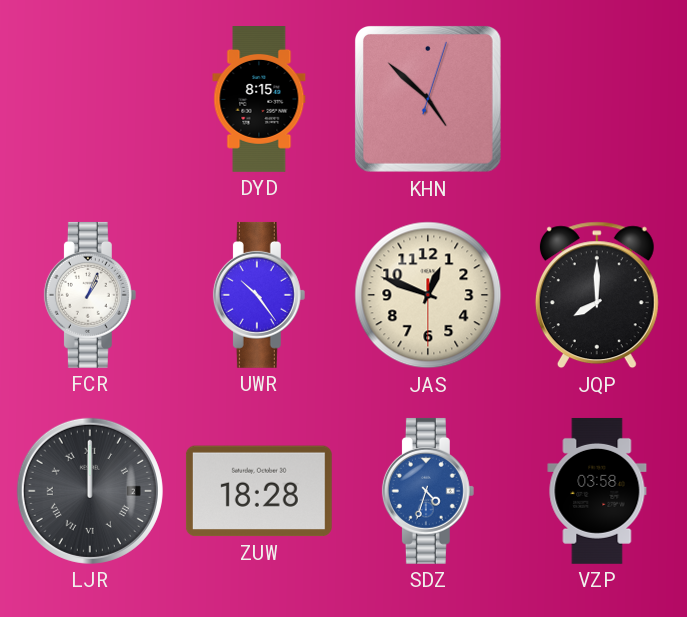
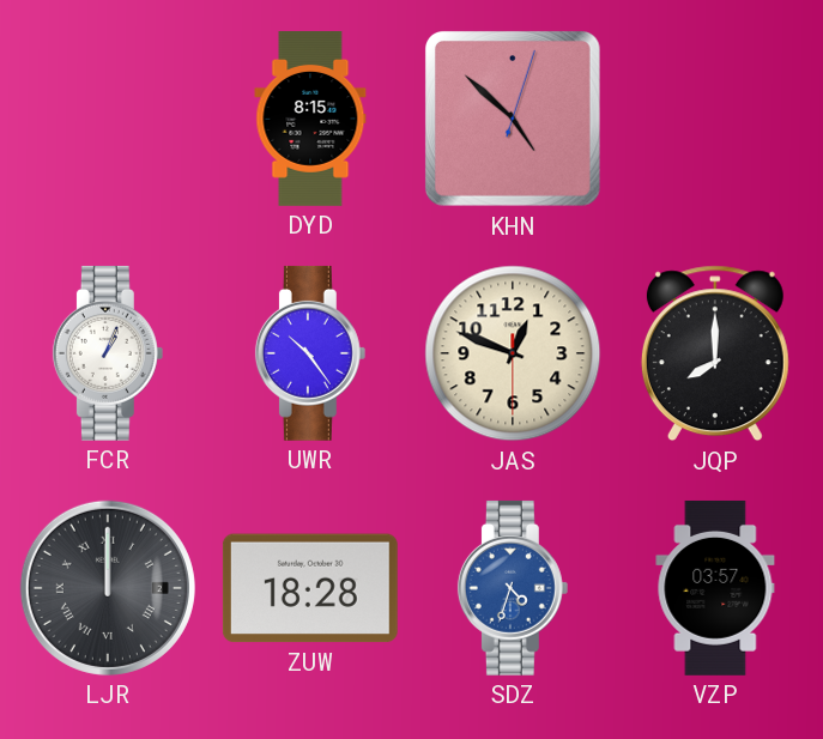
VZP: 03:58 -> 03:57 (715, 588)
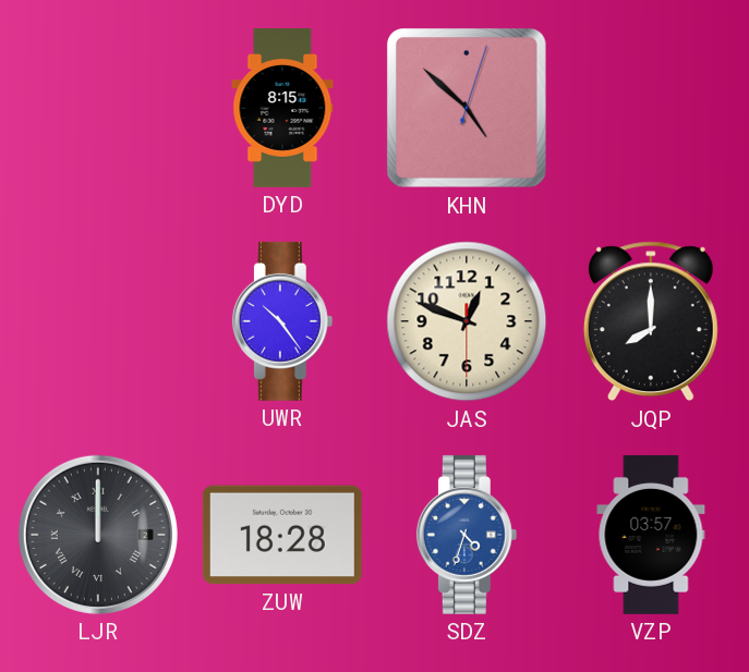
FCR: 1:04 -> none (108, 353)
